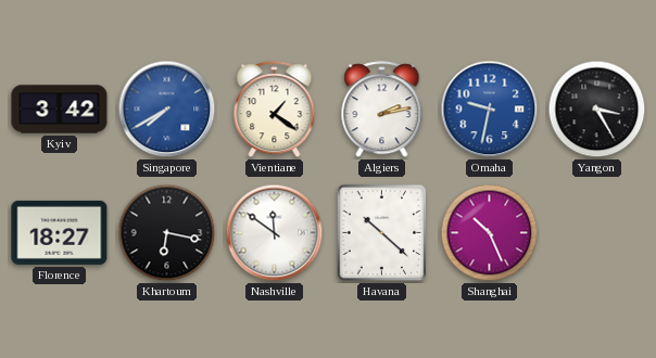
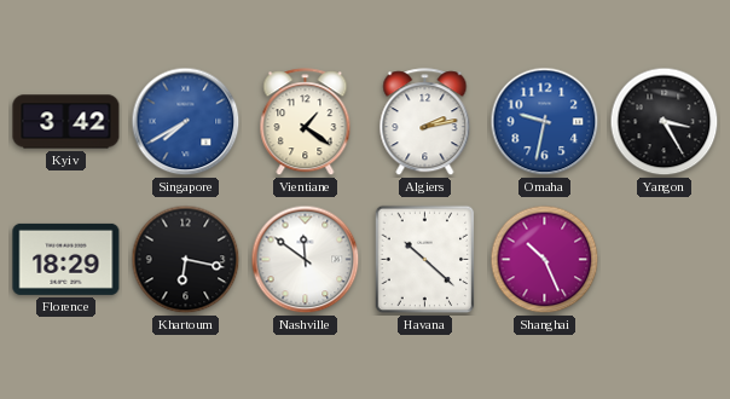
Florence: 18:27 -> 18:29 (66, 259)
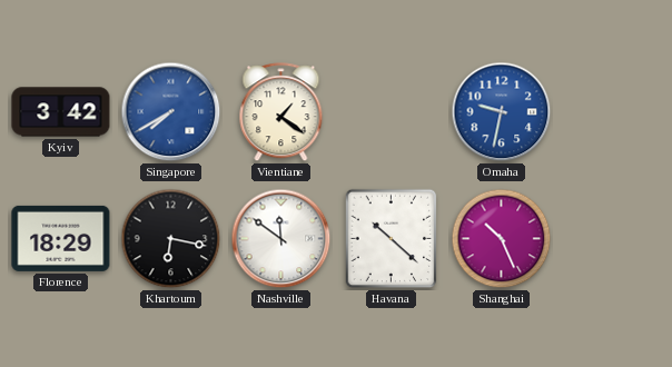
Algiers: 2:13 -> none (425, 122)
Yangon: 3:25 -> none (665, 122)
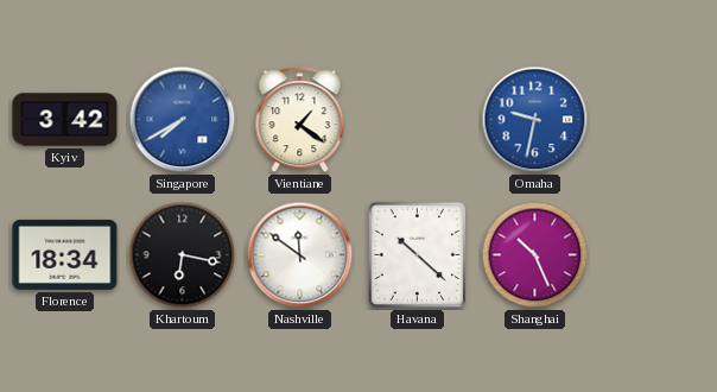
Florence: 18:29 -> 18:34 (65, 254)
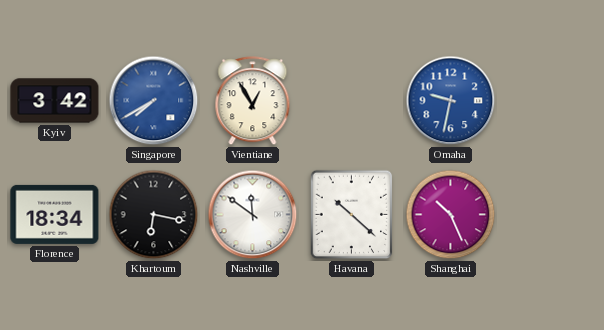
Vientiane: 1:21 -> 12:55 (253, 101)
